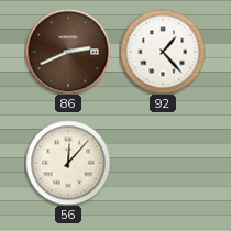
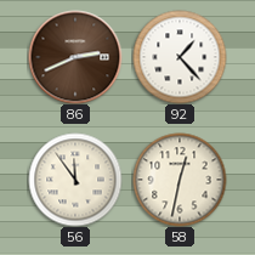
56: 12:07 -> 11:54 (75, 180)
58: none -> 12:32 (180, 180)
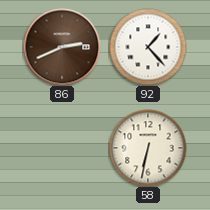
56: 11:54 -> none (75, 180)
58: 12:32 -> 6:32 (148, 148)
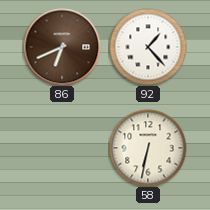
86: 2:41 -> 6:41 (62, 47)
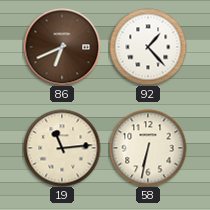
19: none -> 11:14 (62, 148)
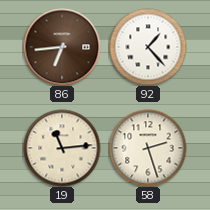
86: 6:41 -> 6:44 (62, 47)
58: 6:32 -> 2:27 (148, 148)
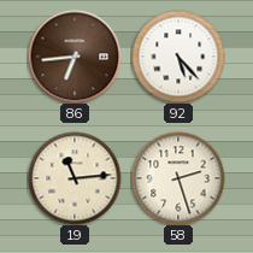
92: 1:23 -> 5:23 (178, 57)
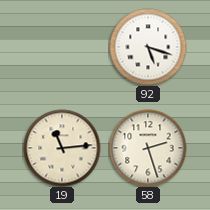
86: 6:44 -> none (75, 57)
92: 5:23 -> 5:18 (148, 47)
